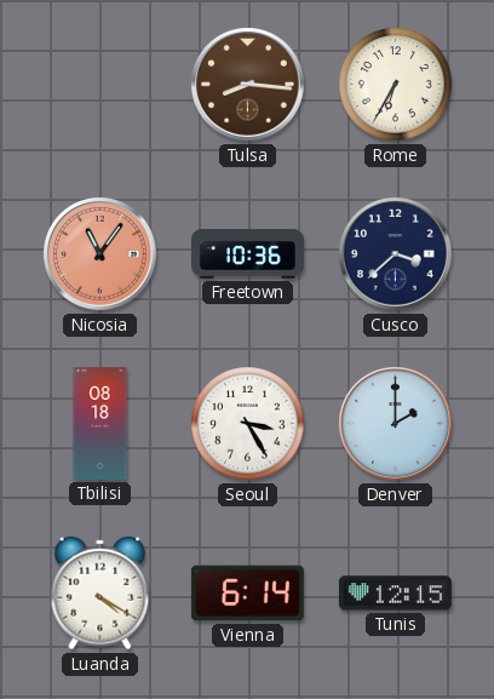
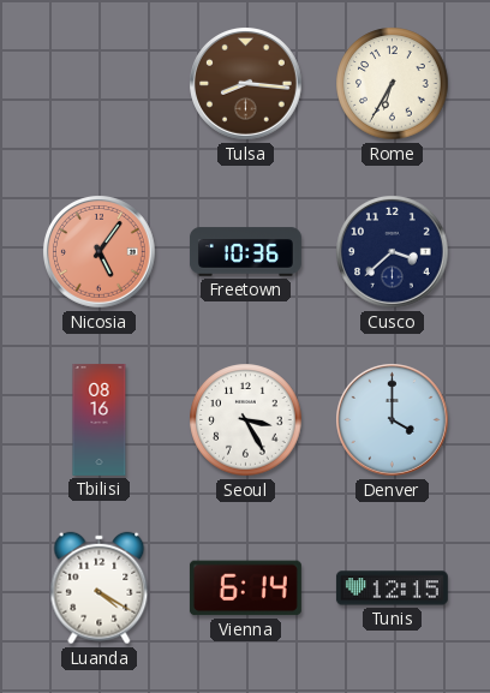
Nicosia: 11:06 -> 5:06 (100, 252)
Tbilisi: 08:18 -> 08:16 (100, 419)
Denver: 2:00 -> 4:00 (393, 420)
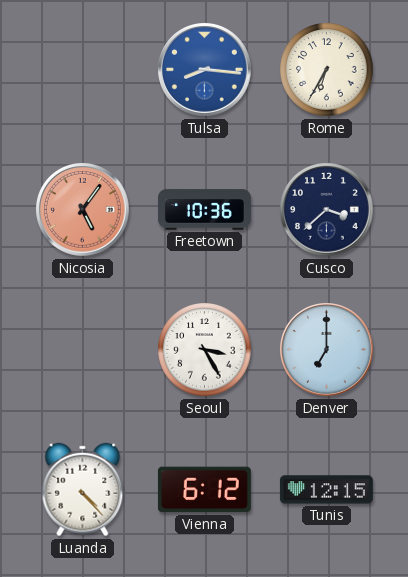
Tulsa dial: brown -> blue (205, 70)
Tbilisi: 08:16 -> none (100, 419)
Denver: 4:00 -> 7:00 (327, 350)
Luanda: 4:20 -> 4:23 (83, 490)
Vienna: 6:14 -> 6:12 (204, 490)
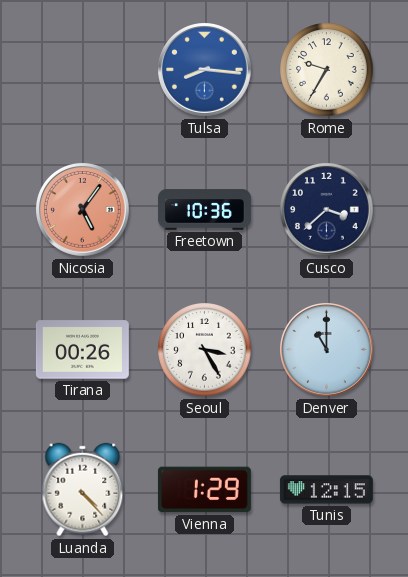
Rome: 6:35 -> 9:35 (327, 70)
Tirana: none -> 00:26 (82, 350)
Denver: 7:00 -> 11:00 (327, 350)
Vienna: 6:12 -> 1:29 (204, 490)
